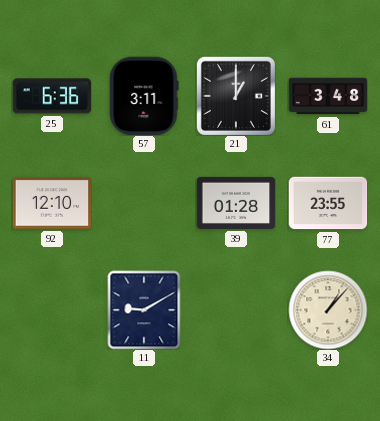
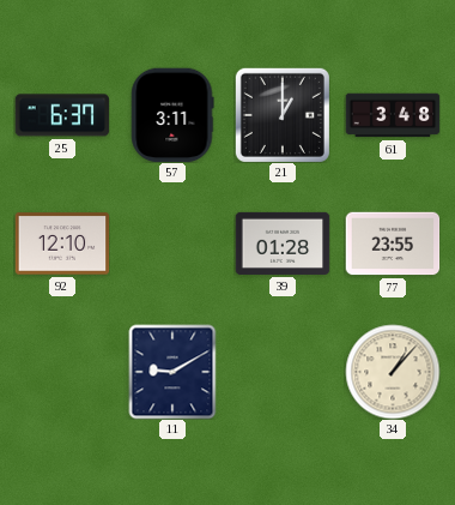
25: 6:36 -> 6:37 (62, 115)
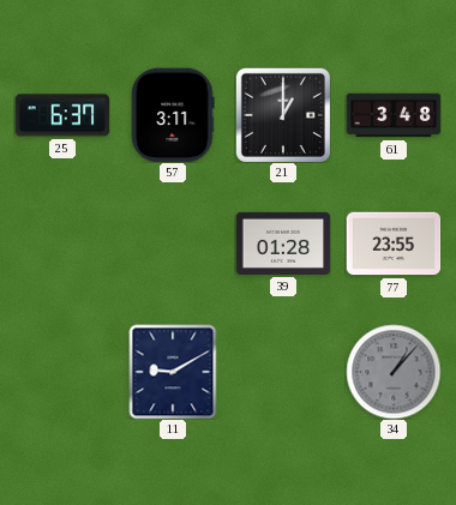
92: 12:10 -> none (62, 244)
34 dial: cream -> grey (394, 372)
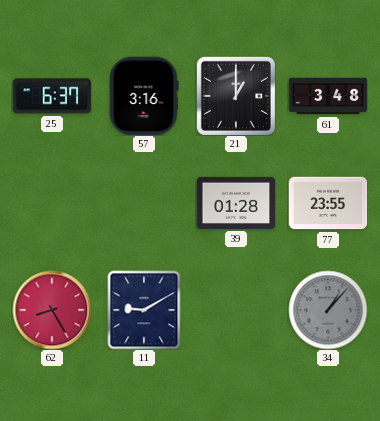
57: 3:11 -> 3:16 (144, 96)
62: none -> 8:25 (52, 310)
